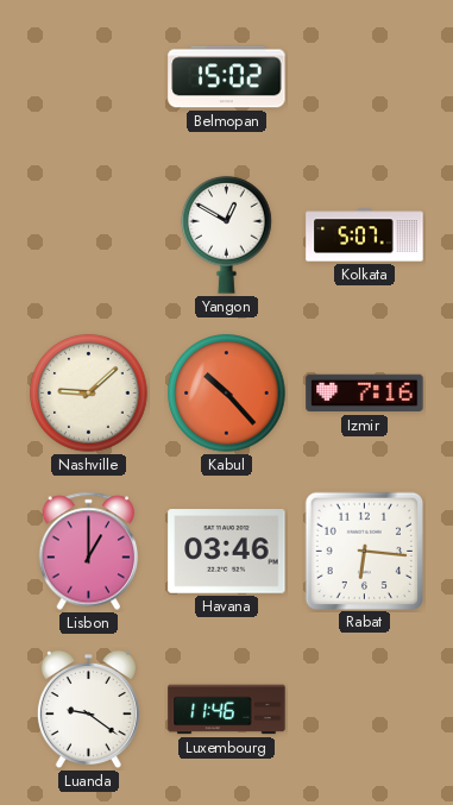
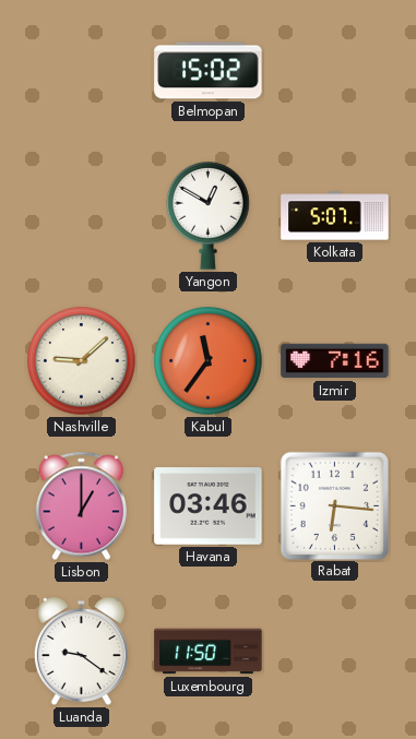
Kabul: 10:23 -> 11:36 (209, 361)
Luxembourg: 11:46 -> 11:50 (209, 652)
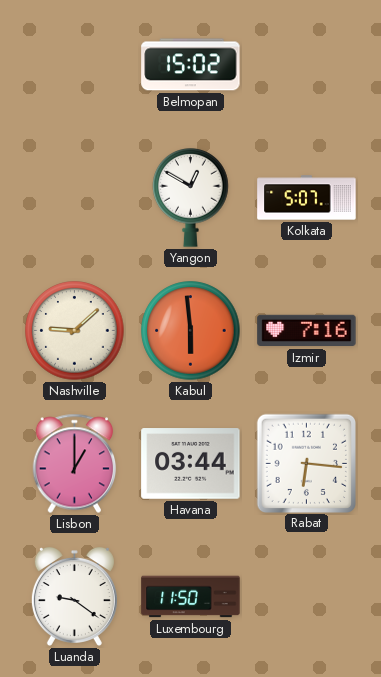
Kabul: 11:36 -> 5:59 (191, 331)
Havana: 03:46 -> 03:44 (191, 464)
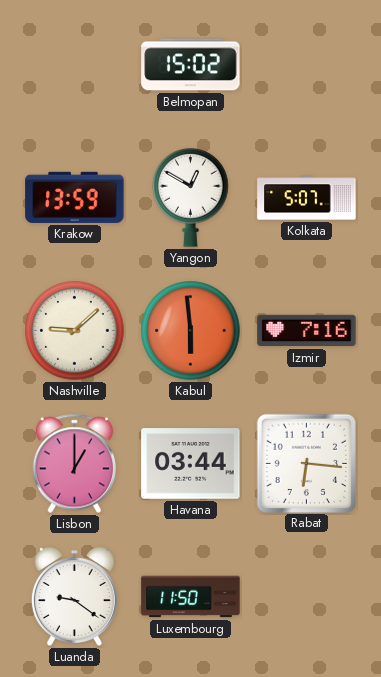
Krakow: none -> 13:59 (75, 197)
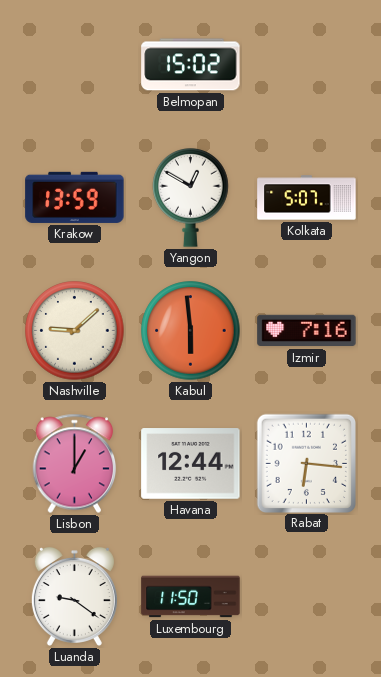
Havana: 03:44 -> 12:44 (191, 464)
